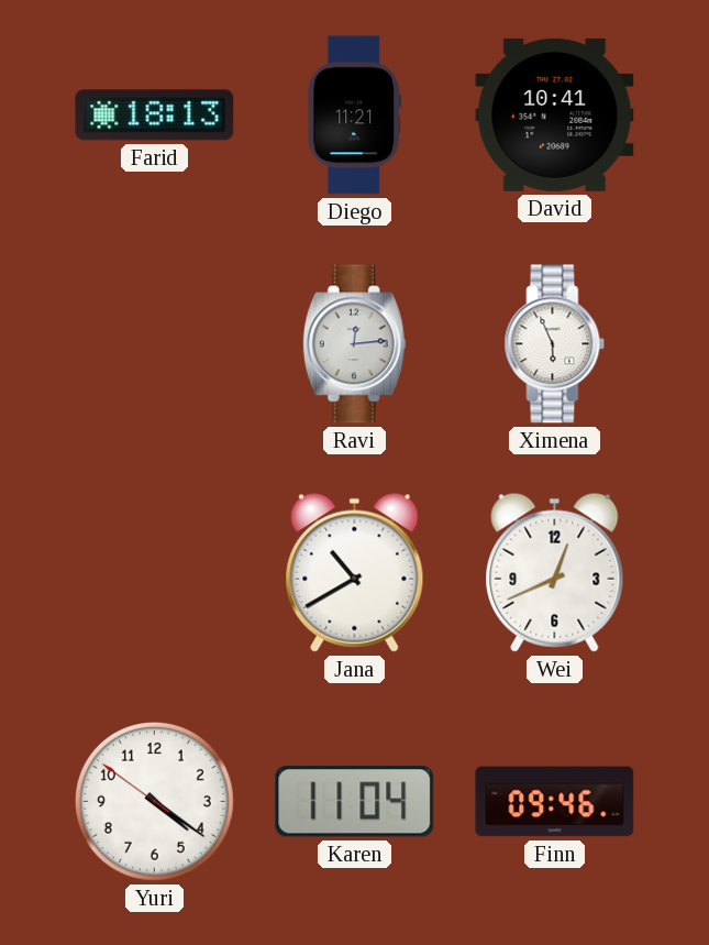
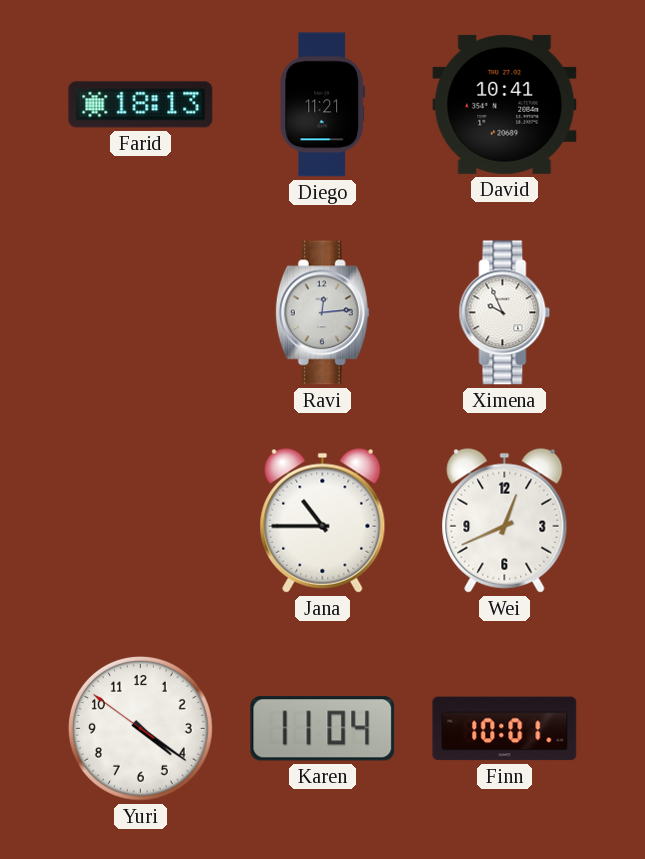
Ximena: 5:56 -> 9:56 (505, 313)
Jana: 10:40 -> 10:45 (323, 520)
Finn: 09:46 -> 10:01 (505, 729)
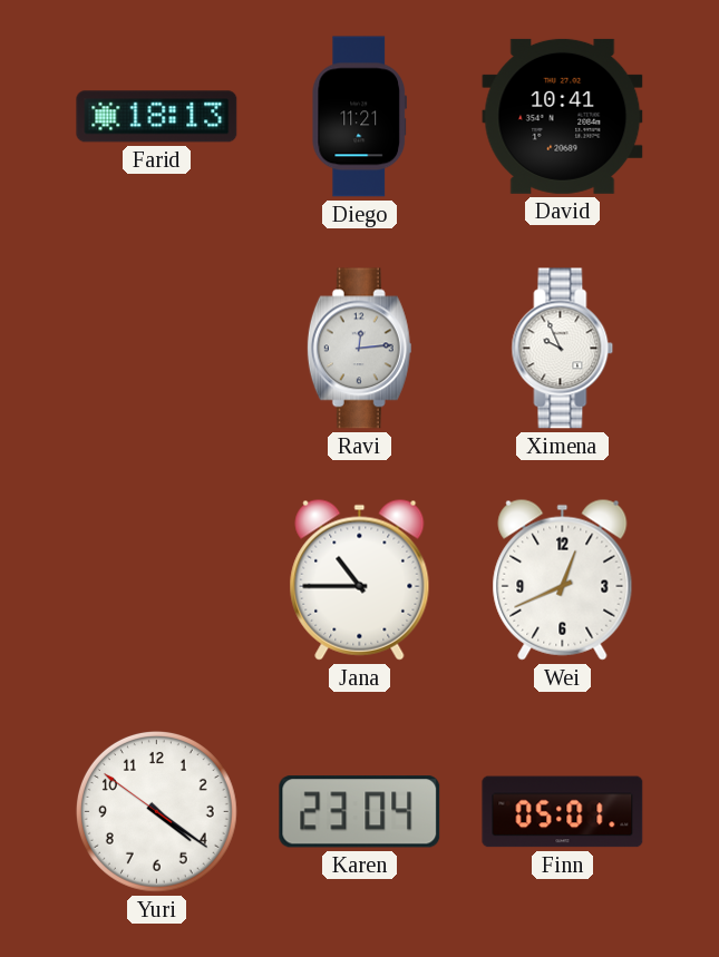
Karen: 11:04 -> 23:04 (360, 812)
Finn: 10:01 -> 05:01 (563, 812)
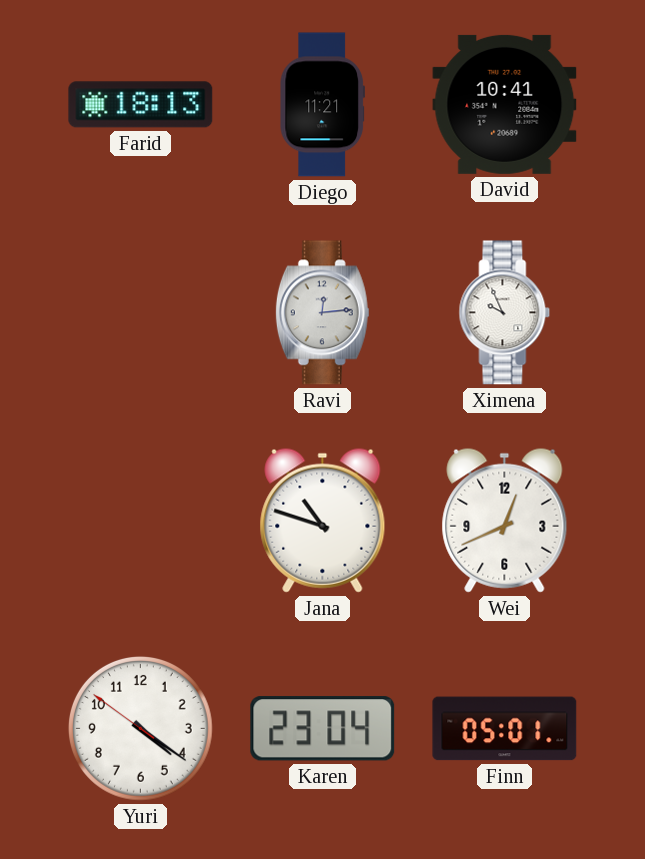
Jana: 10:45 -> 10:48 (323, 520)
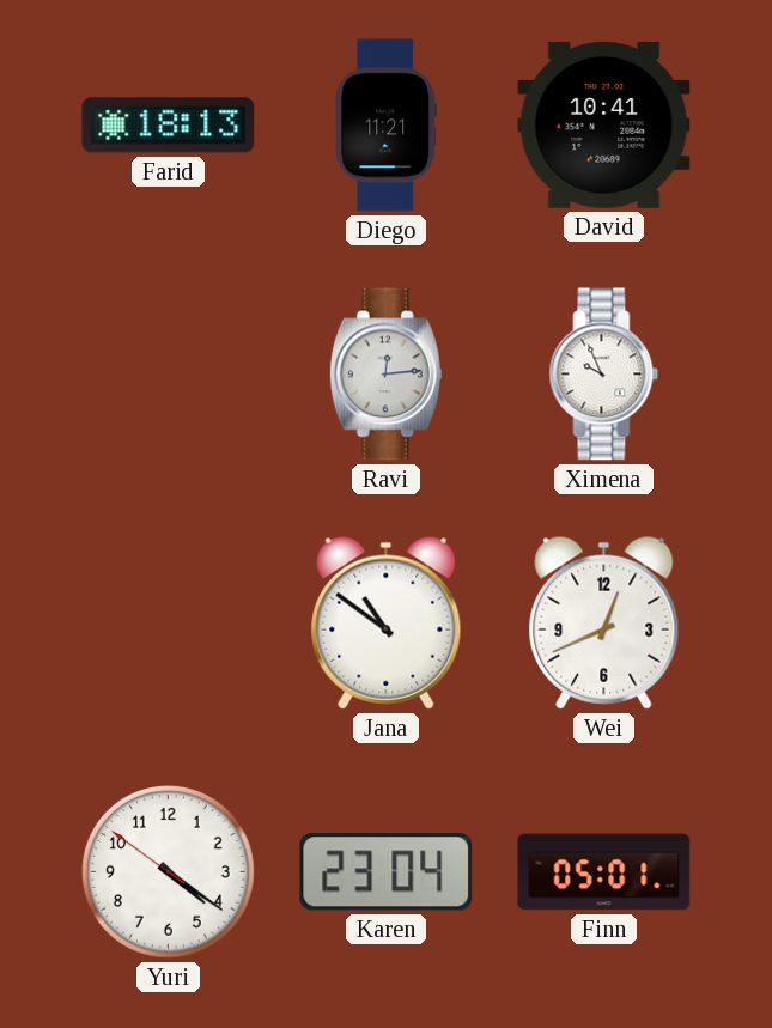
Jana: 10:48 -> 10:51 (387, 622)
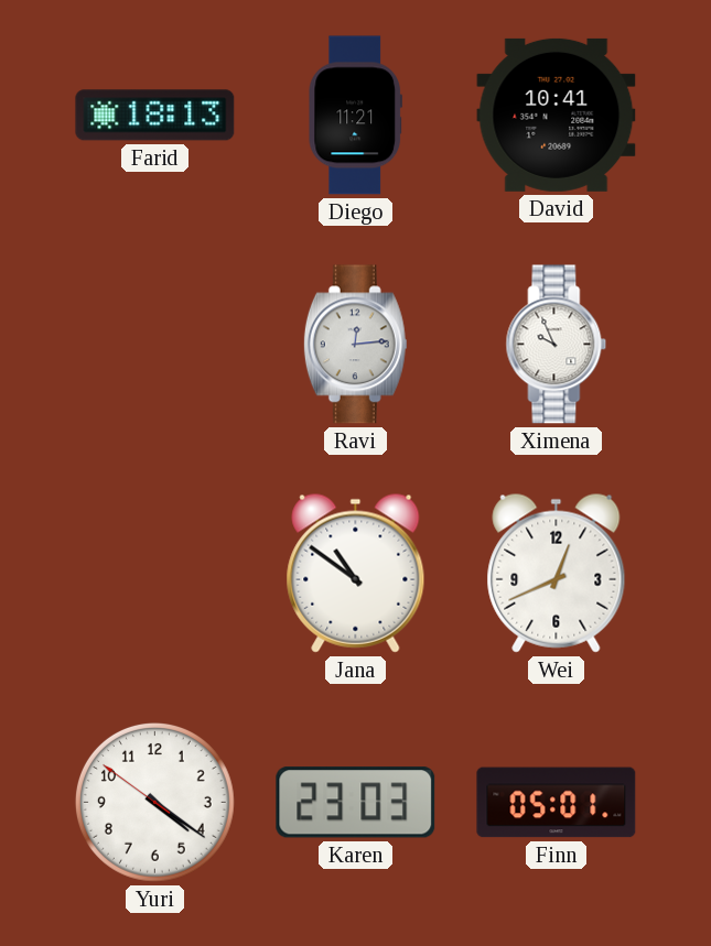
Karen: 23:04 -> 23:03 (356, 803)
